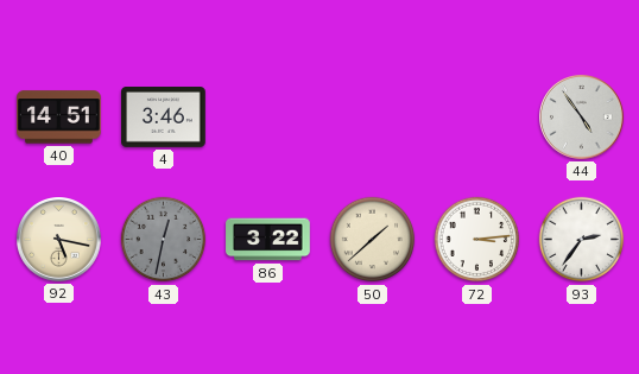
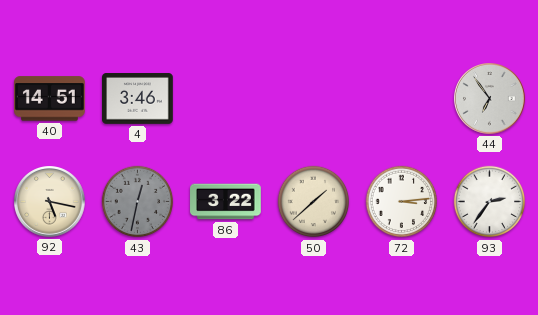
44: 4:54 -> 6:54 (490, 99)
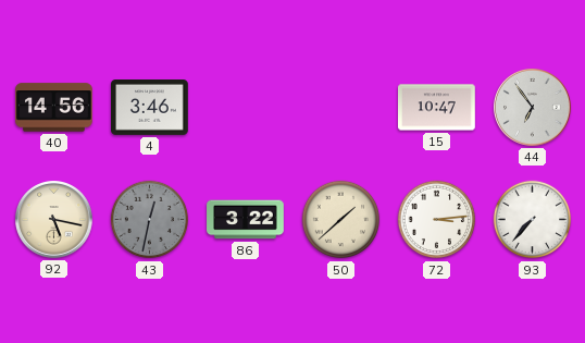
40: 14:51 -> 14:56 (54, 108)
15: none -> 10:47 (437, 108)
93: 2:36 -> 7:37 (533, 220)
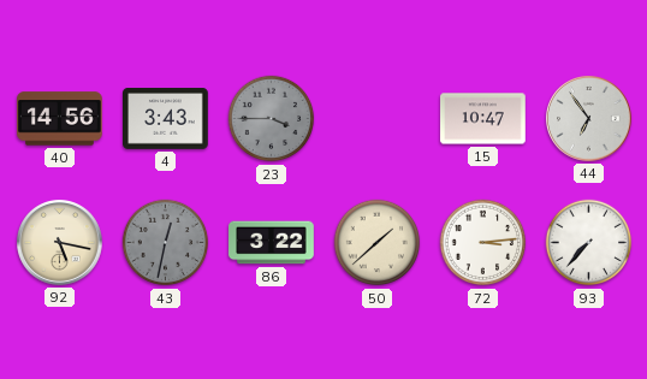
4: 3:46 -> 3:43 (166, 119)
23: none -> 3:45 (272, 119)
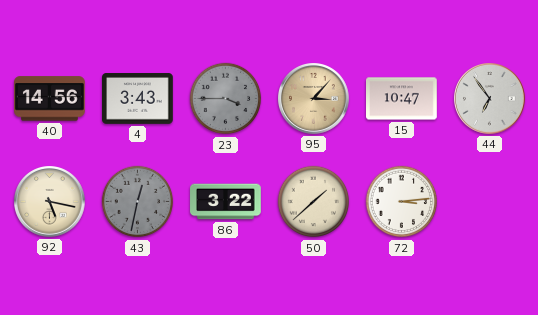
95: none -> 3:07 (314, 99)
93: 7:37 -> none (589, 243)
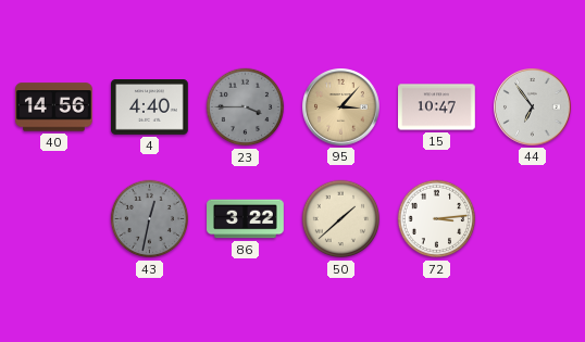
4: 3:43 -> 4:40 (150, 107)
92: 5:17 -> none (50, 202)
